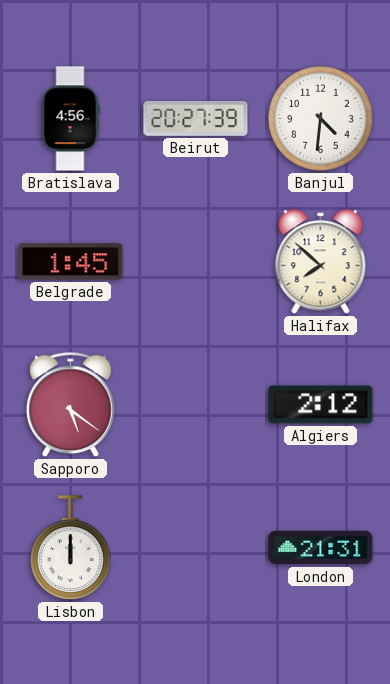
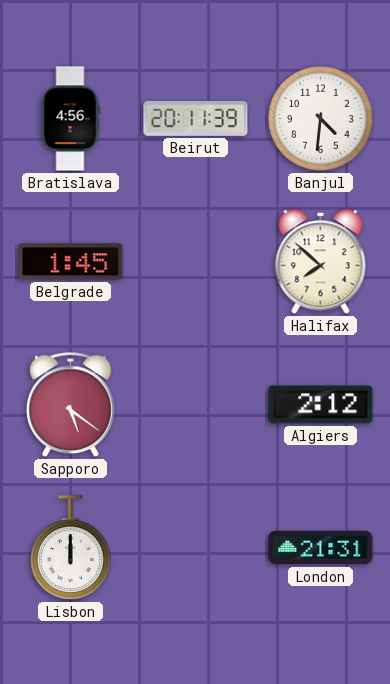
Beirut: 20:27 -> 20:11 (196, 119)
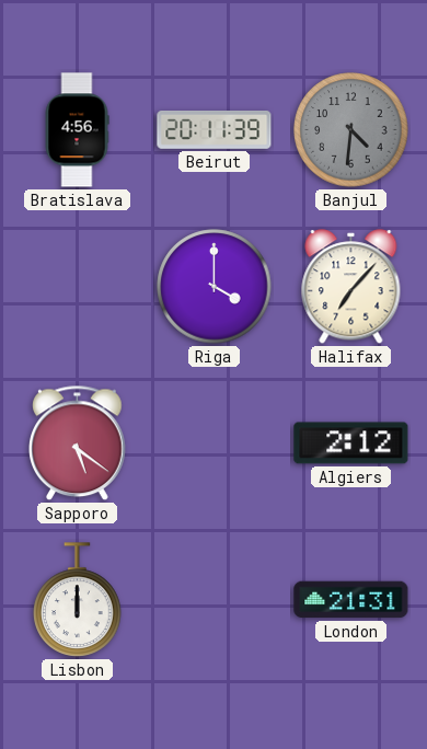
Banjul dial: white -> grey (351, 130)
Belgrade: 1:45 -> none (71, 262)
Riga: none -> 4:00 (215, 287)
Halifax: 7:52 -> 7:07 (351, 287)
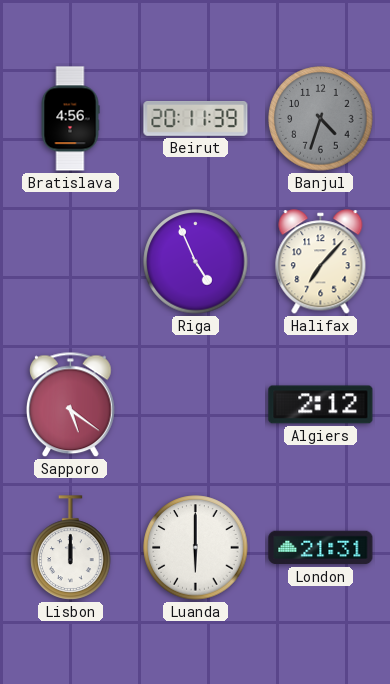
Banjul: 4:31 -> 4:33 (321, 119)
Riga: 4:00 -> 4:56 (196, 262)
Luanda: none -> 6:00 (196, 548)
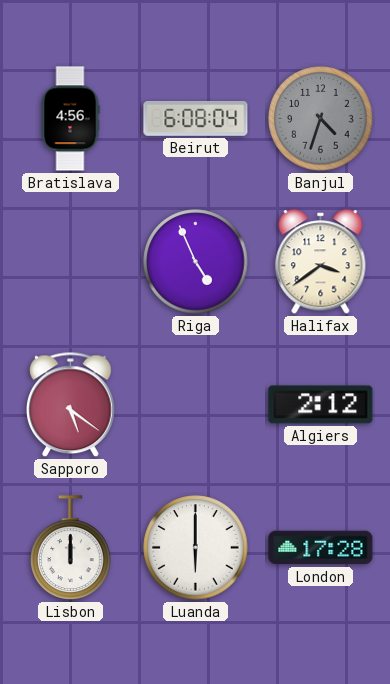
Beirut: 20:11 -> 6:08 (196, 119)
Halifax: 7:07 -> 3:39 (321, 262)
London: 21:31 -> 17:28 (321, 548)
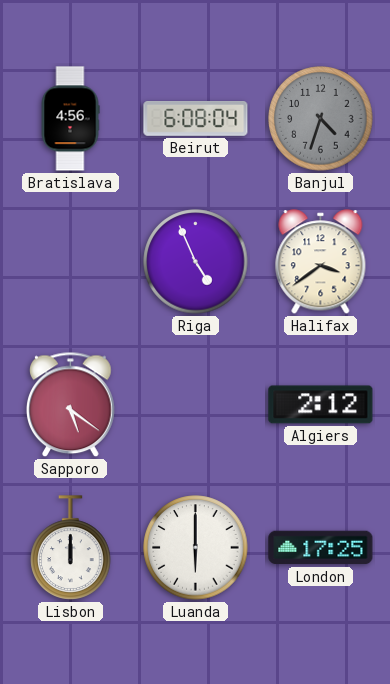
London: 17:28 -> 17:25 (321, 548)
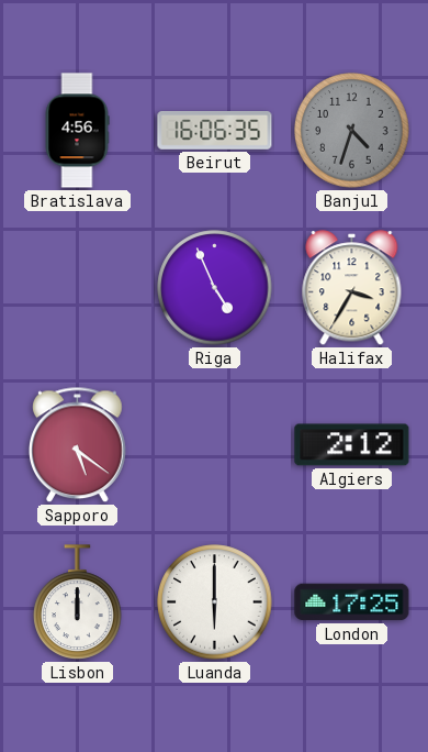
Beirut: 6:08 -> 16:06 (215, 131)
Halifax: 3:39 -> 3:35 (352, 288)
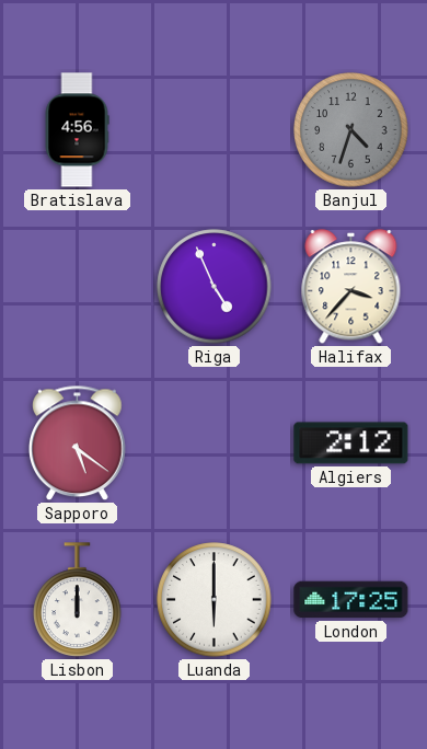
Beirut: 16:06 -> none (215, 131)
Halifax: 3:35 -> 3:37 (351, 287)
